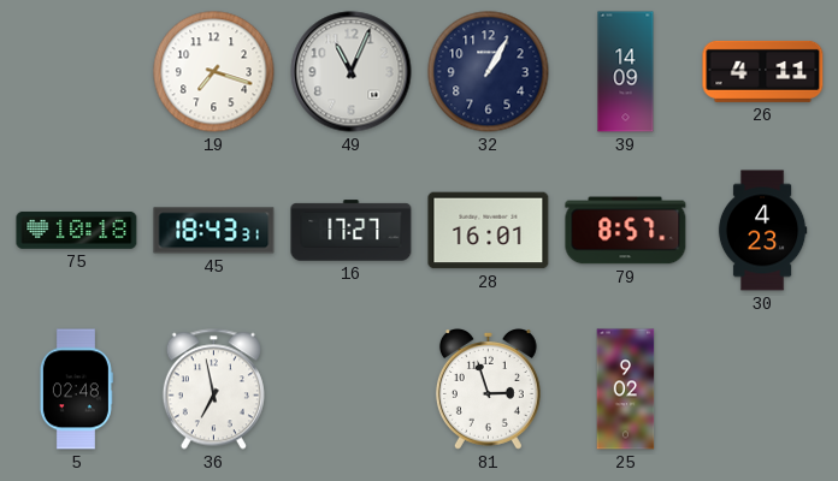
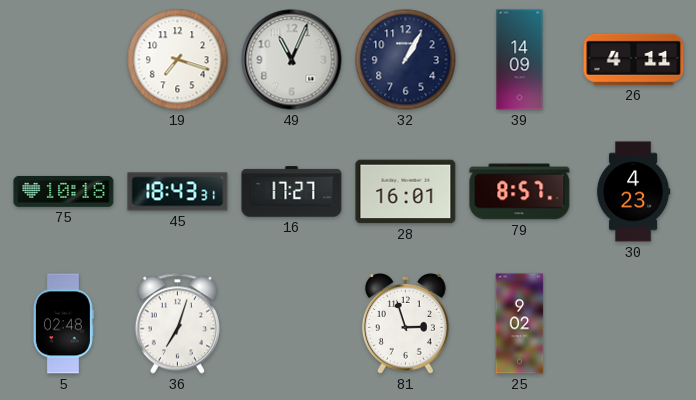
36: 6:58 -> 7:03 (177, 324)
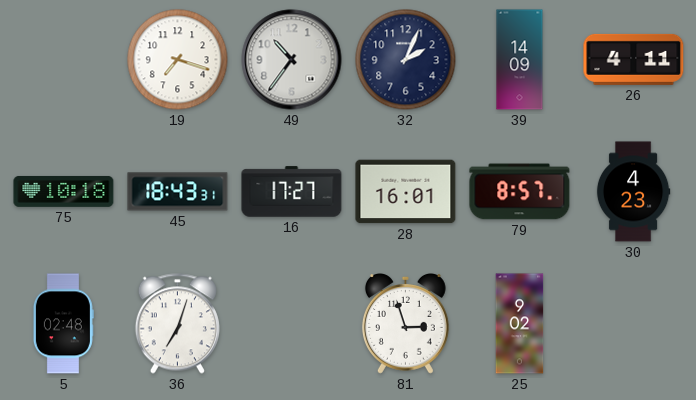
49: 11:04 -> 10:36 (292, 60)
32: 1:05 -> 2:04 (406, 60)
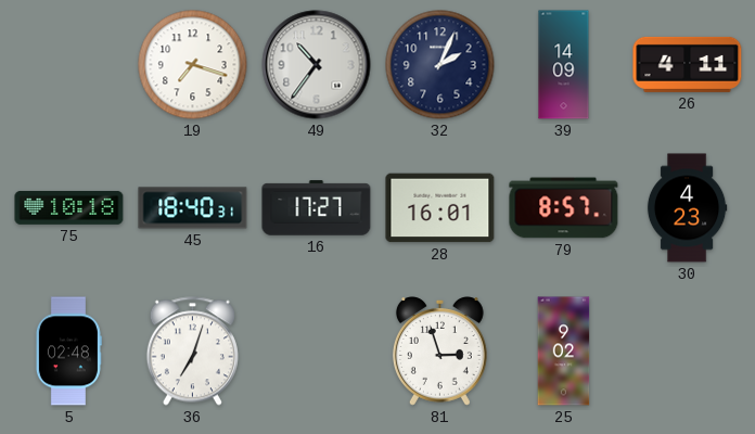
45: 18:43 -> 18:40 (193, 208)
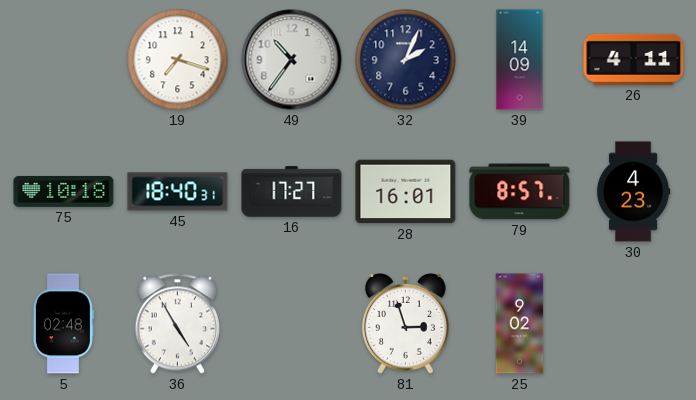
36: 7:03 -> 4:55 (177, 324)
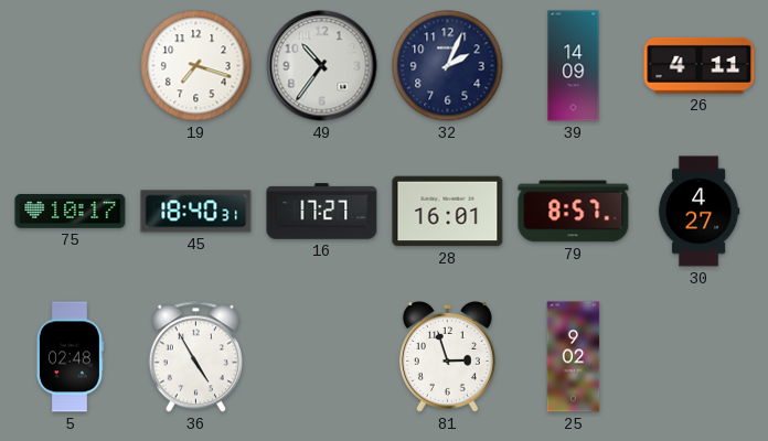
75: 10:18 -> 10:17 (71, 212)
30: 4:23 -> 4:27 (698, 212)
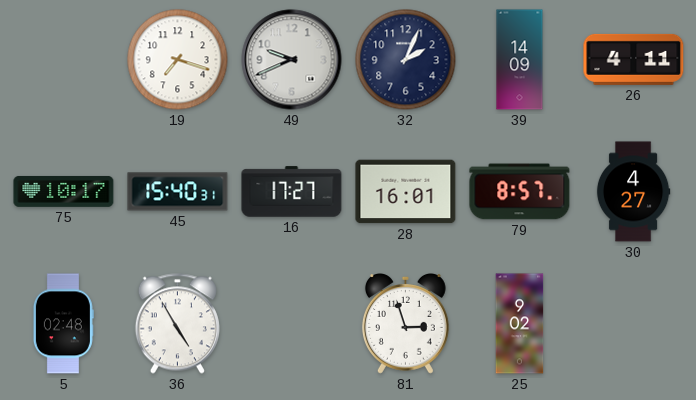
49: 10:36 -> 9:41 (292, 60)
45: 18:40 -> 15:40 (178, 192)
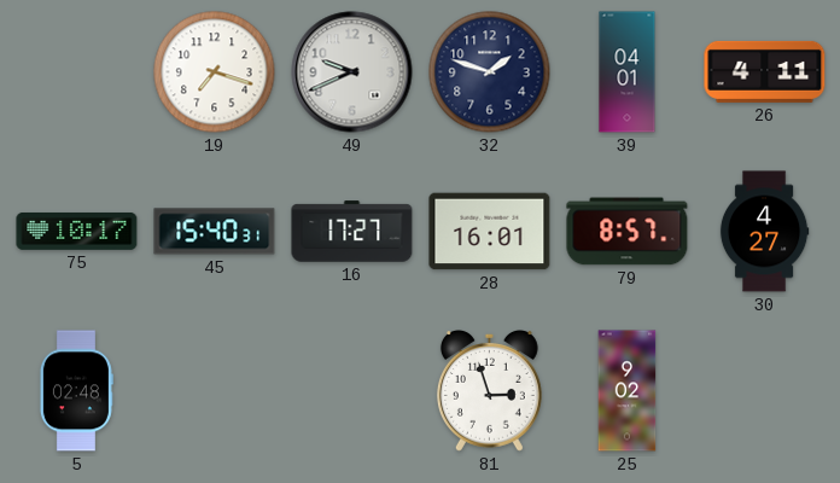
32: 2:04 -> 1:48 (490, 72)
39: 14:09 -> 04:01 (628, 72)
36: 4:55 -> none (177, 324)
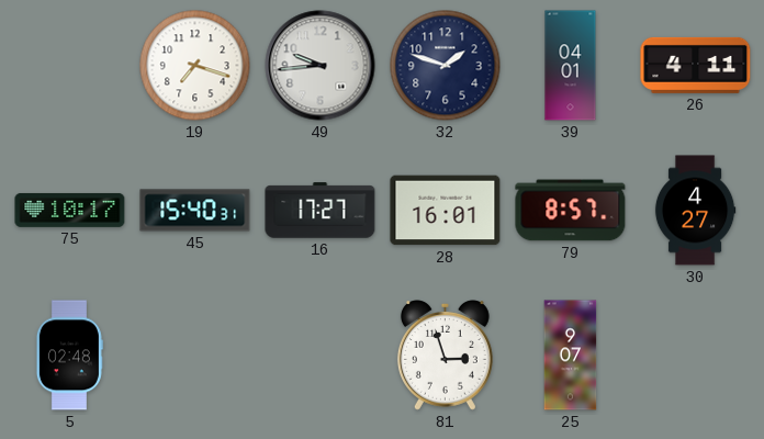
49: 9:41 -> 9:44 (321, 66)
25: 9:02 -> 9:07 (571, 356)
